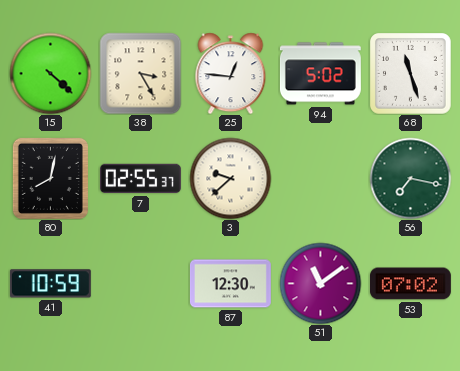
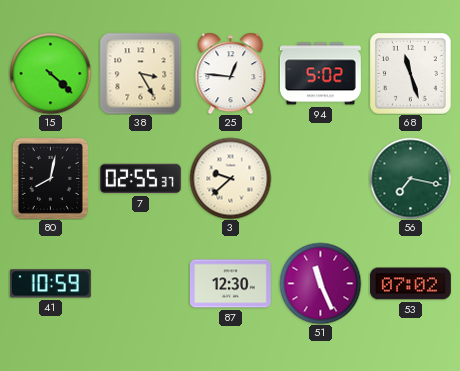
51: 11:09 -> 11:26 (320, 283)
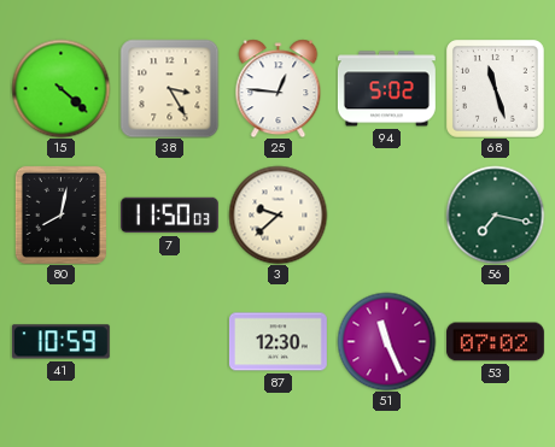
7: 02:55 -> 11:50 (169, 216)
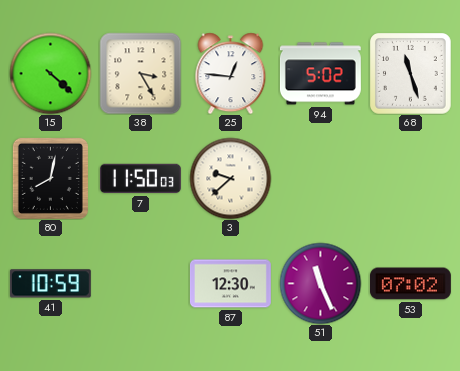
56: 7:17 -> none (495, 214)
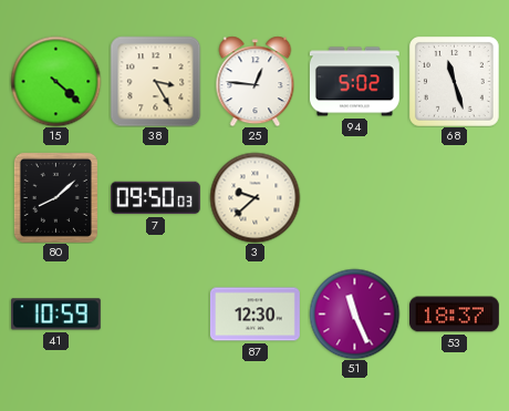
80: 8:02 -> 8:08 (55, 197)
7: 11:50 -> 09:50 (155, 198)
53: 07:02 -> 18:37 (454, 315)
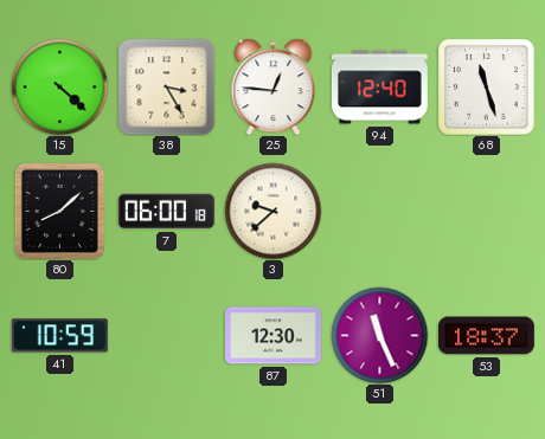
94: 5:02 -> 12:40 (379, 88)
7: 09:50 -> 06:00 (166, 212)
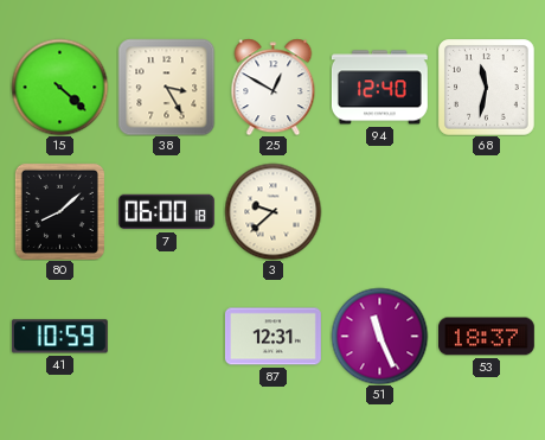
25: 12:46 -> 12:50 (274, 87)
68: 11:27 -> 11:32 (487, 88)
87: 12:30 -> 12:31 (272, 337)
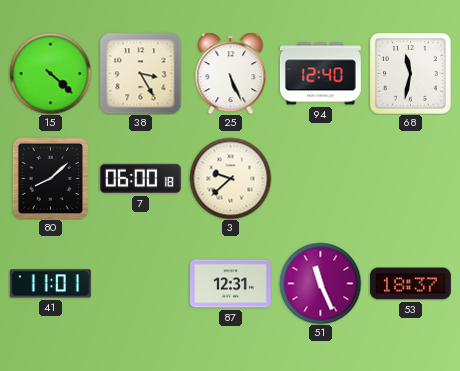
25: 12:50 -> 5:26 (231, 73)
41: 10:59 -> 11:01 (50, 284)
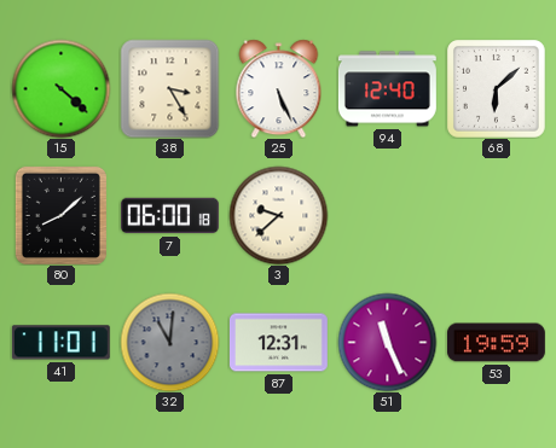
68: 11:32 -> 6:08 (497, 89)
32: none -> 11:01 (169, 342)
53: 18:37 -> 19:59 (496, 343)
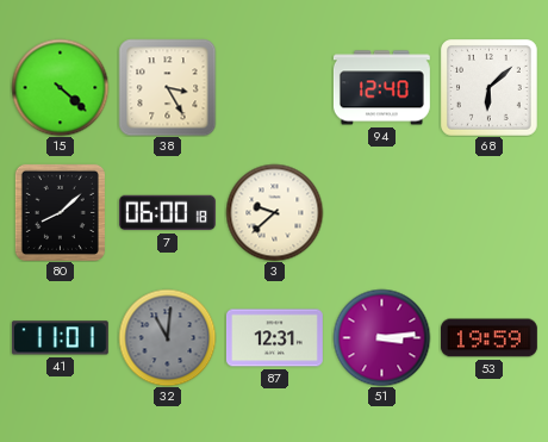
25: 5:26 -> none (279, 88)
51: 11:26 -> 3:14 (381, 337)
